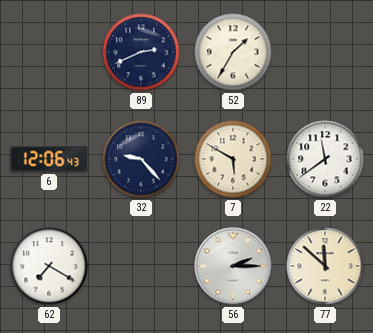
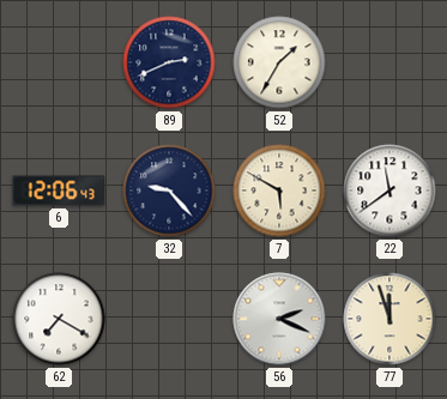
56: 2:15 -> 2:19 (279, 319)
77: 11:52 -> 11:57 (389, 319)
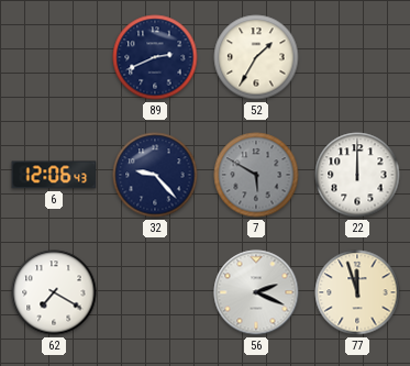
7 dial: cream -> grey (256, 175)
22: 11:39 -> 12:00 (357, 175)
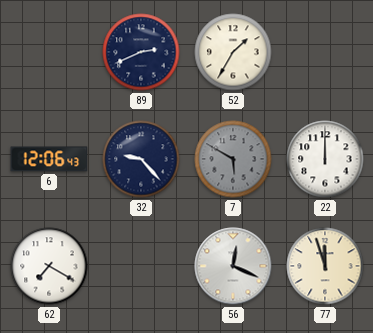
56: 2:19 -> 12:19 (233, 266)
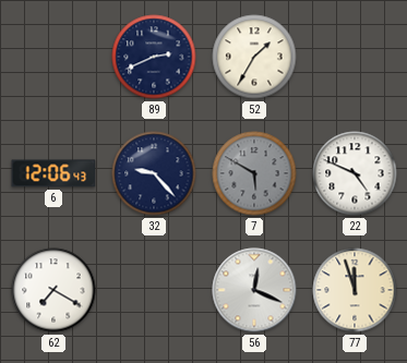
22: 12:00 -> 4:49 (355, 173)
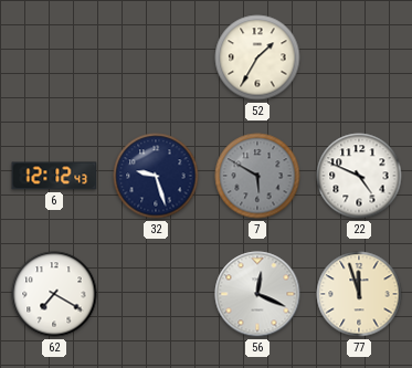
89: 2:41 -> none (154, 57)
6: 12:06 -> 12:12 (54, 176)
32: 9:23 -> 9:27 (156, 176)
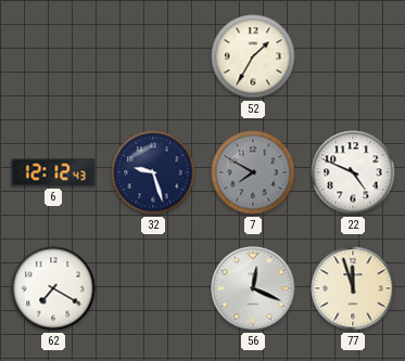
7: 5:50 -> 7:50 (253, 172)
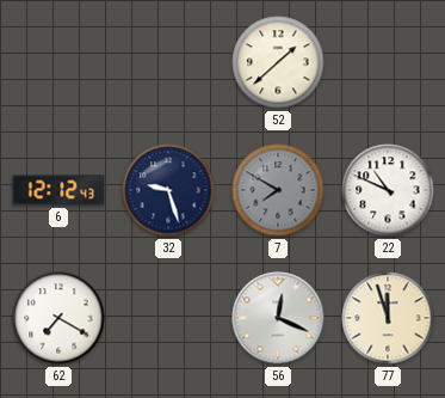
52: 1:35 -> 1:38 (278, 62)
22: 4:49 -> 10:49 (388, 190)
